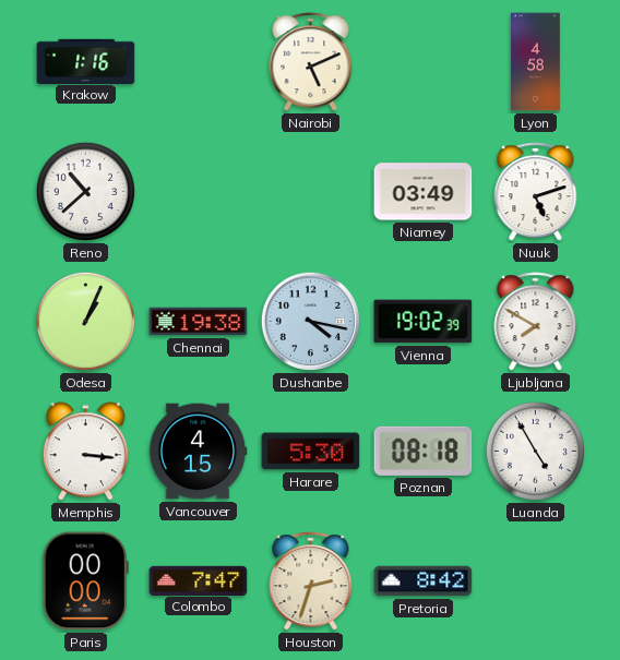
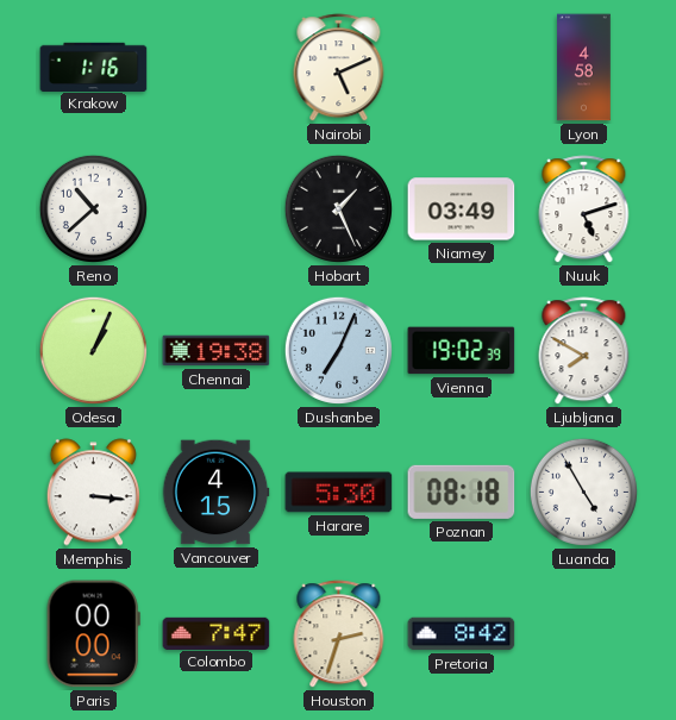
Hobart: none -> 1:26 (338, 208)
Dushanbe: 4:17 -> 7:04 (338, 350)
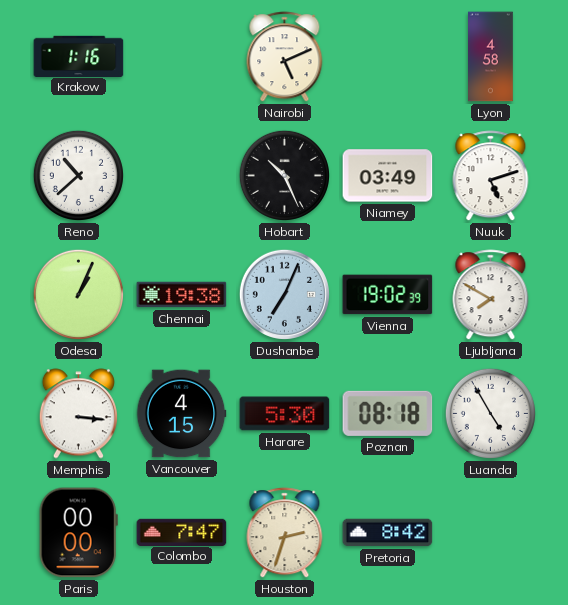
Hobart: 1:26 -> 10:26 (284, 175)
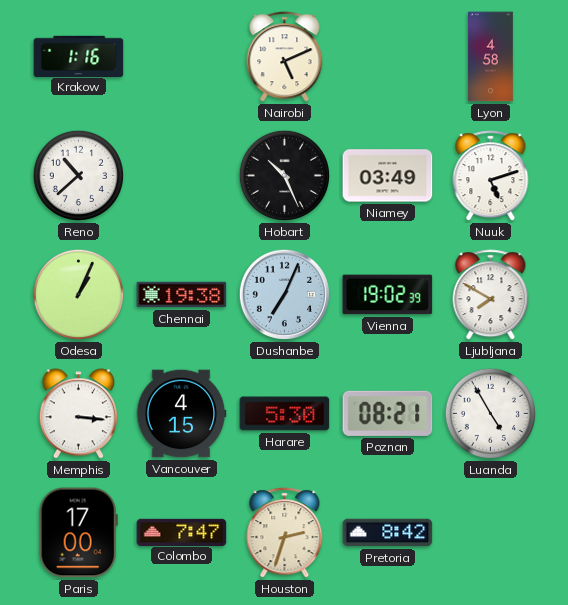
Poznan: 08:18 -> 08:21 (388, 413)
Paris: 00:00 -> 17:00 (78, 533)
